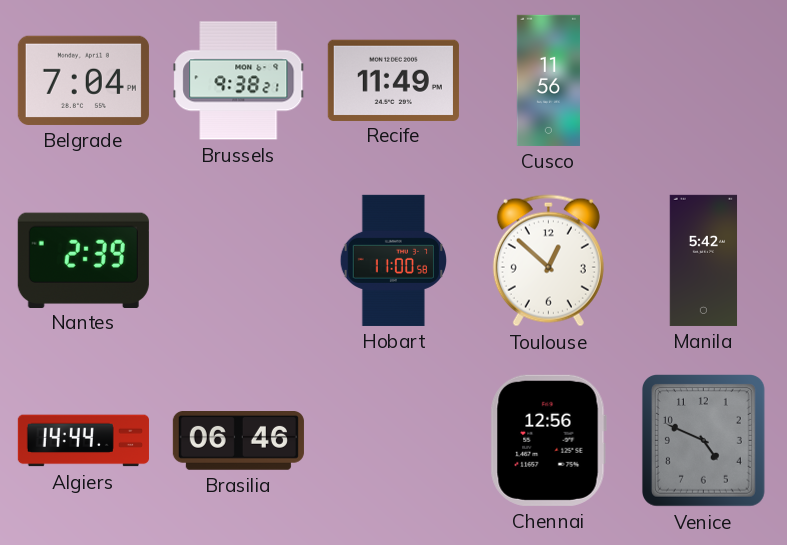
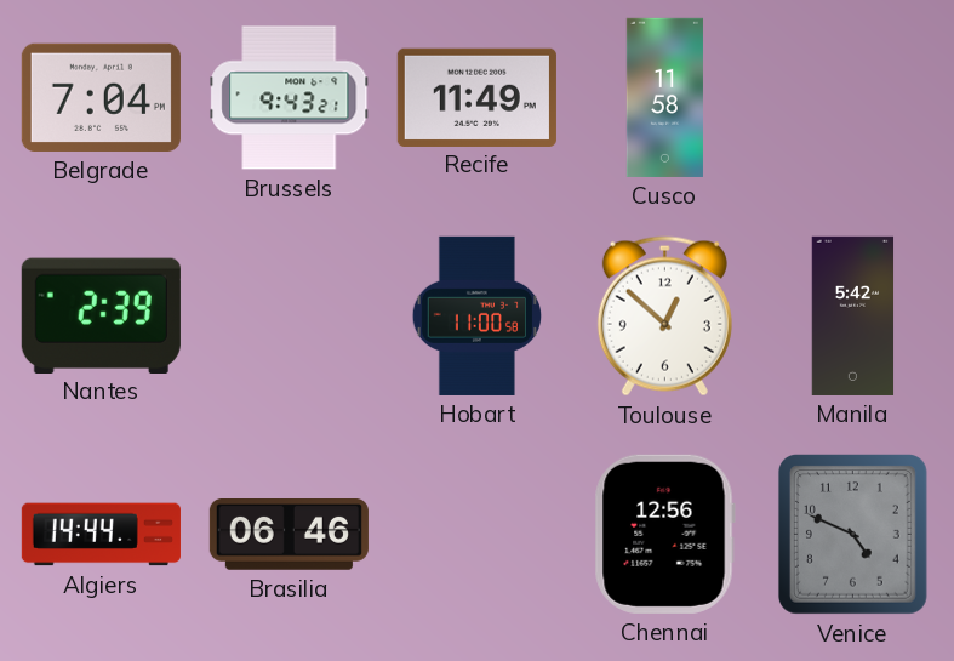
Brussels: 9:38 -> 9:43 (290, 98)
Cusco: 11:56 -> 11:58 (664, 97)
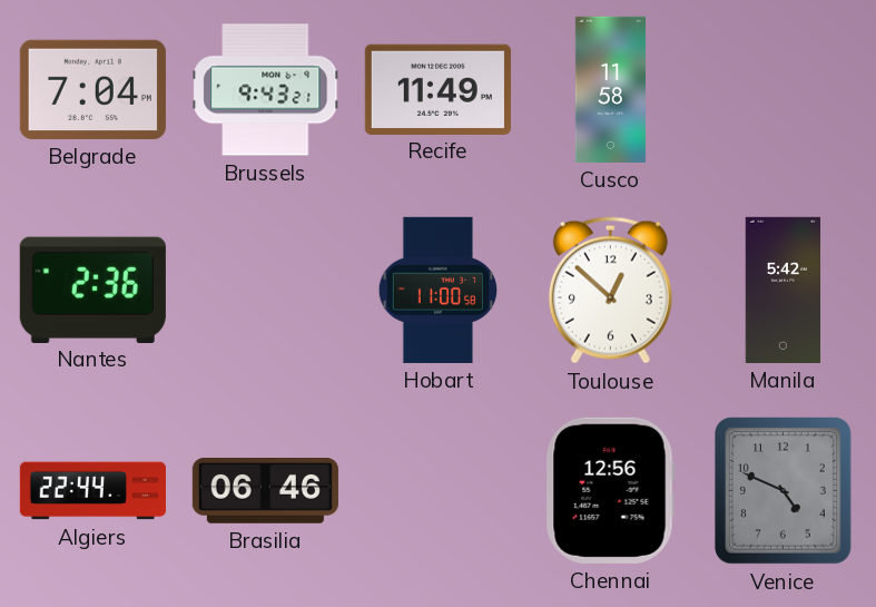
Nantes: 2:39 -> 2:36 (92, 290)
Algiers: 14:44 -> 22:44 (92, 491)
